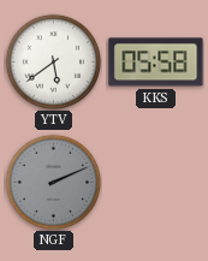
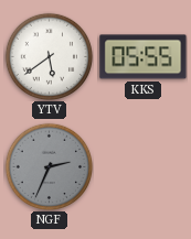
KKS: 05:58 -> 05:55 (144, 57)
NGF: 2:11 -> 2:34 (49, 166)
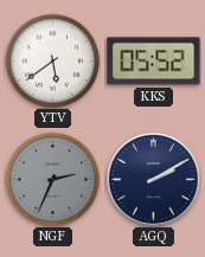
KKS: 05:55 -> 05:52 (154, 62)
AGQ: none -> 2:10 (153, 179)
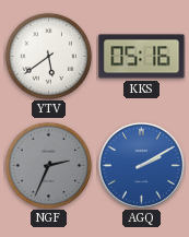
KKS: 05:52 -> 05:16 (142, 57)
AGQ dial: navy -> blue (141, 165)
